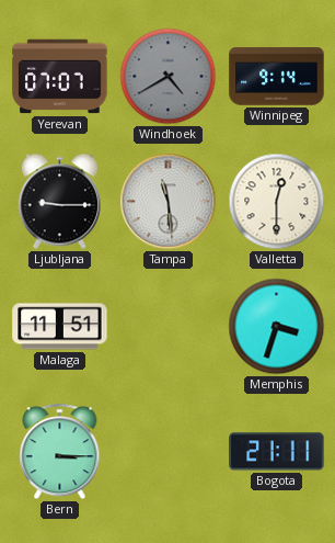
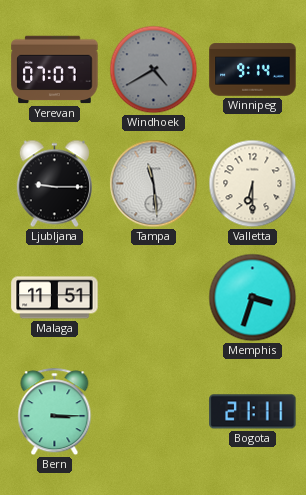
Valletta: 12:30 -> 6:30 (253, 184)
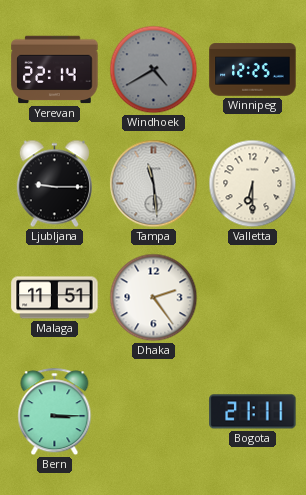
Yerevan: 07:07 -> 22:14 (55, 70)
Winnipeg: 9:14 -> 12:25 (253, 70)
Dhaka: none -> 2:24 (154, 298)
Memphis: 3:33 -> none (253, 298)
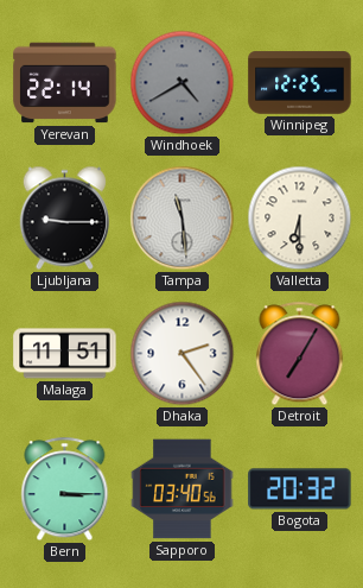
Detroit: none -> 7:05 (300, 354)
Sapporo: none -> 03:40 (183, 489)
Bogota: 21:11 -> 20:32 (300, 489)
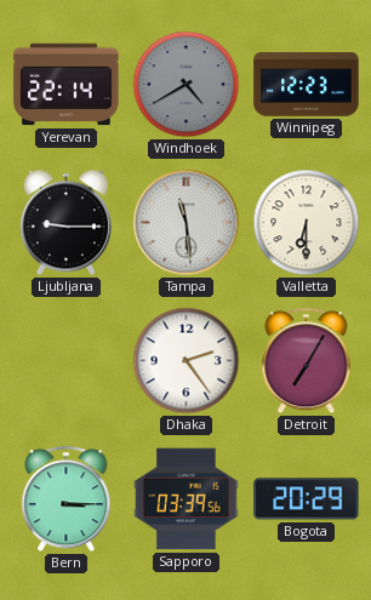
Winnipeg: 12:25 -> 12:23 (307, 85)
Malaga: 11:51 -> none (65, 354)
Sapporo: 03:40 -> 03:39 (187, 499)
Bogota: 20:32 -> 20:29 (307, 499)
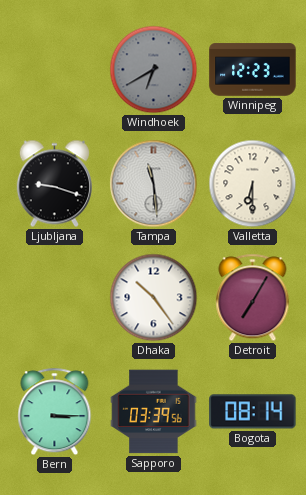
Yerevan: 22:14 -> none (67, 85)
Windhoek: 4:40 -> 6:40 (154, 70)
Ljubljana: 9:15 -> 9:18 (54, 184)
Dhaka: 2:24 -> 10:24 (154, 298)
Bogota: 20:29 -> 08:14 (253, 412)
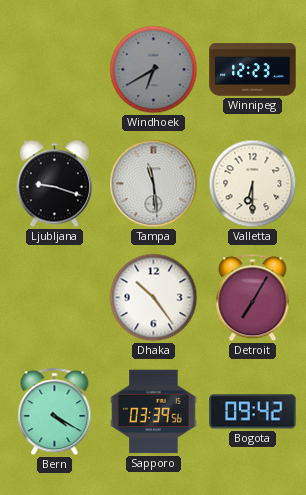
Bern: 3:15 -> 4:20 (55, 412)
Bogota: 08:14 -> 09:42 (253, 412)
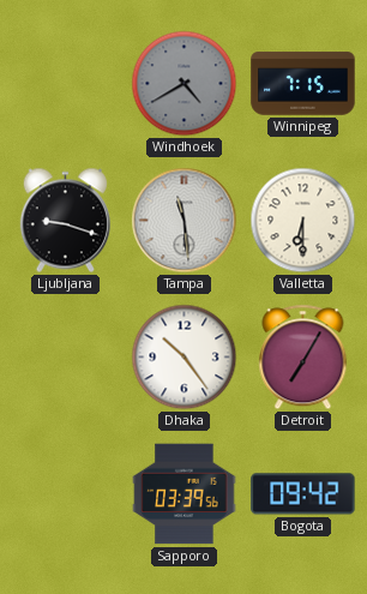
Windhoek: 6:40 -> 4:40 (185, 84)
Winnipeg: 12:23 -> 7:15 (303, 84)
Bern: 4:20 -> none (55, 412)
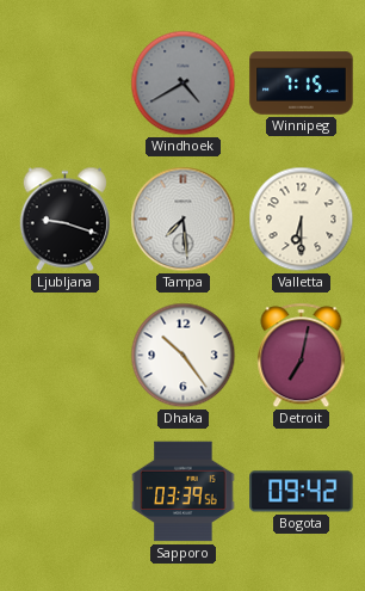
Tampa: 11:29 -> 7:29 (184, 220)
Detroit: 7:05 -> 7:02 (302, 356)
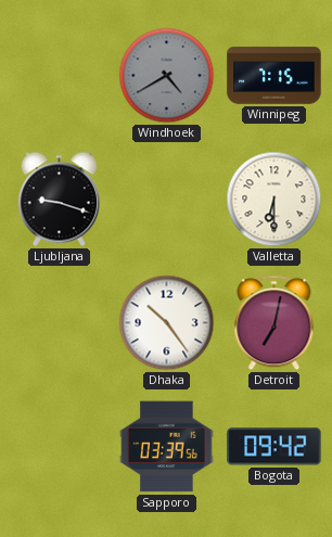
Tampa: 7:29 -> none (184, 220)
